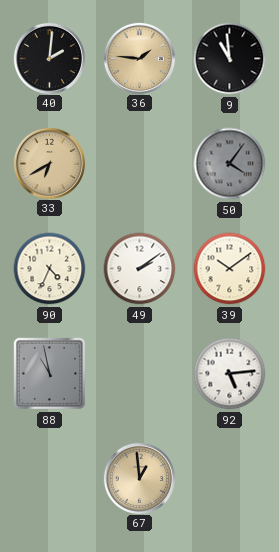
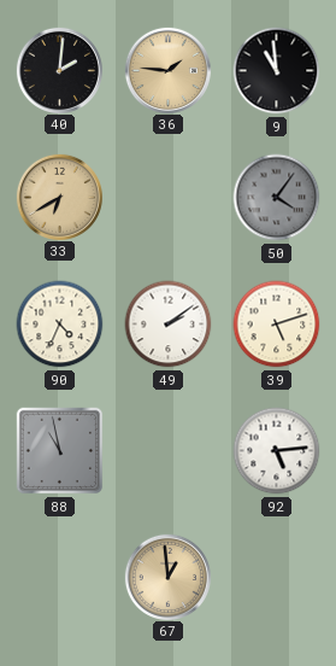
39: 10:09 -> 5:12 (277, 325)
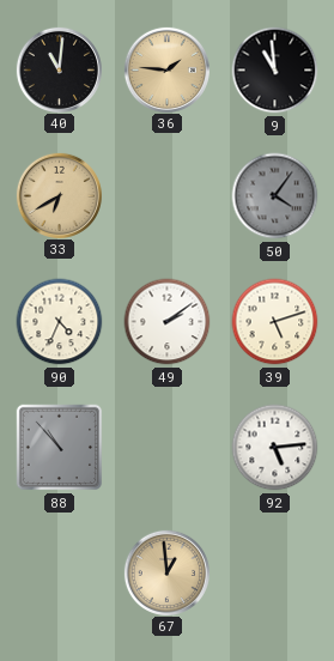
40: 2:01 -> 11:01 (59, 69)
88: 10:58 -> 10:53 (60, 448)
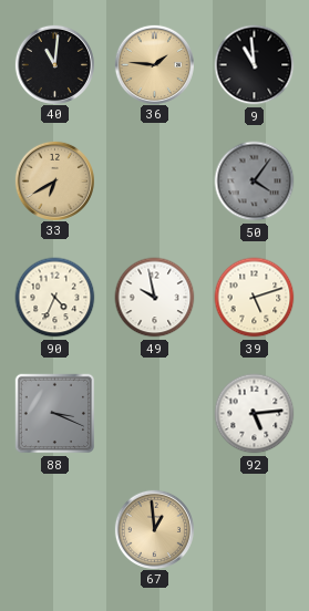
49: 2:09 -> 9:58 (155, 298)
88: 10:53 -> 3:19 (55, 414)
